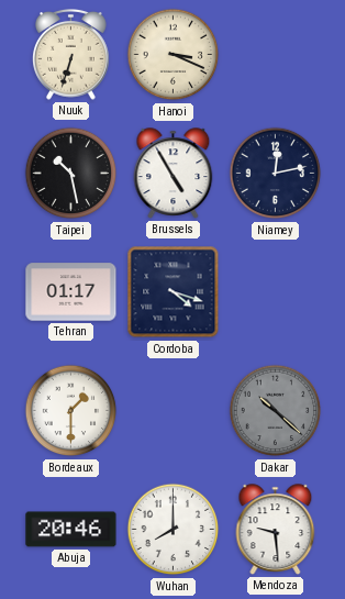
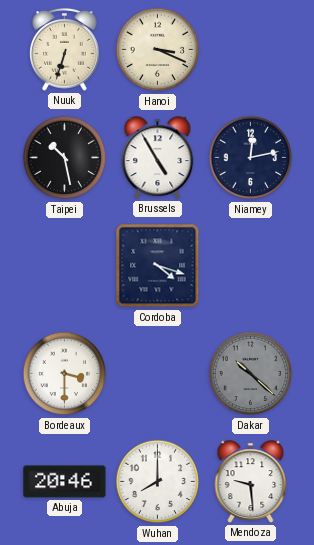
Tehran: 01:17 -> none (71, 292)
Bordeaux: 1:30 -> 3:30 (65, 374)
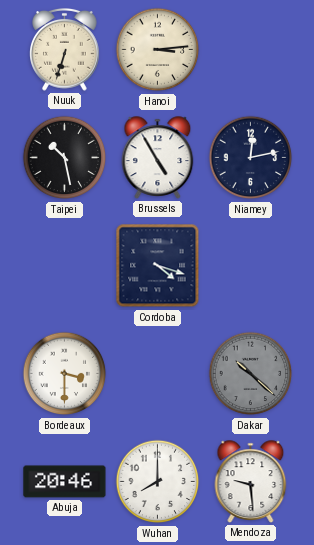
Hanoi: 3:19 -> 3:14 (158, 50)
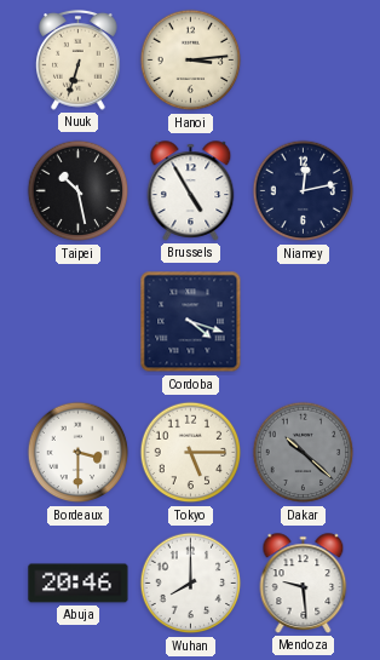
Tokyo: none -> 5:15 (191, 453)
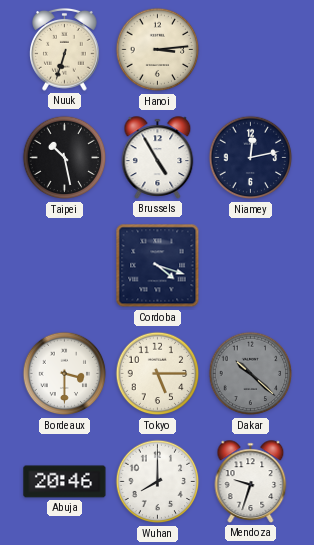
Mendoza: 9:29 -> 9:33 (251, 482)
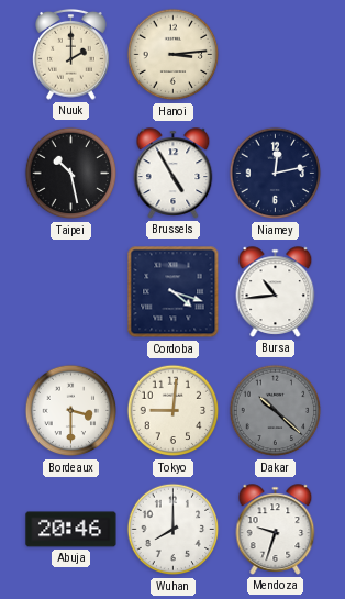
Nuuk: 6:33 -> 2:00 (71, 55)
Bursa: none -> 10:44 (276, 292)
Tokyo: 5:15 -> 9:01 (174, 411)
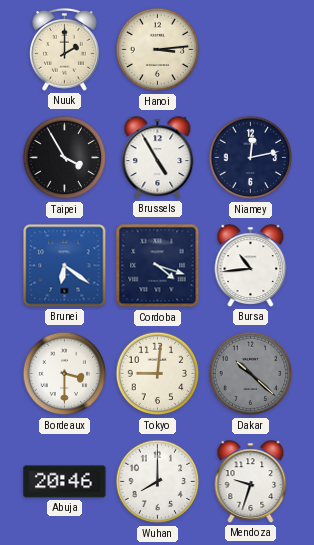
Taipei: 10:28 -> 3:55 (65, 158)
Brunei: none -> 6:21 (65, 266)
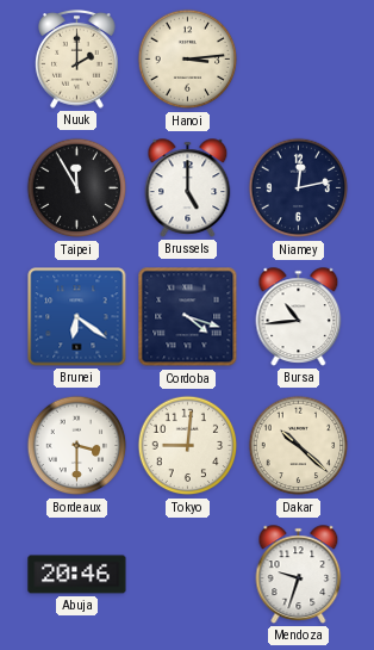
Taipei: 3:55 -> 11:55 (77, 188)
Brussels: 4:55 -> 5:00 (188, 188)
Dakar dial: grey -> cream (299, 446)
Wuhan: 8:00 -> none (158, 482)
